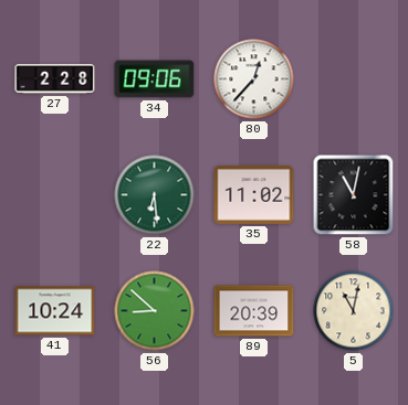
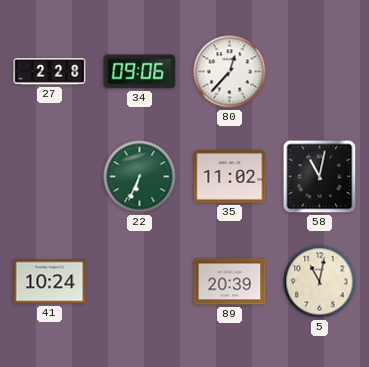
22: 6:29 -> 6:34 (140, 177)
56: 8:52 -> none (155, 311)
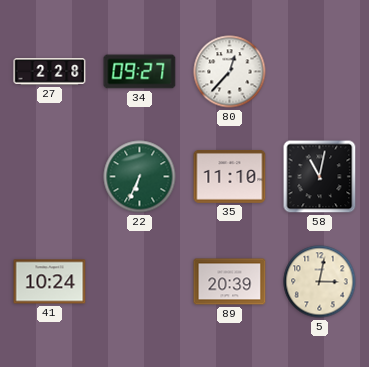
34: 09:06 -> 09:27 (140, 72)
35: 11:02 -> 11:10 (230, 176)
5: 11:02 -> 3:02 (320, 282)
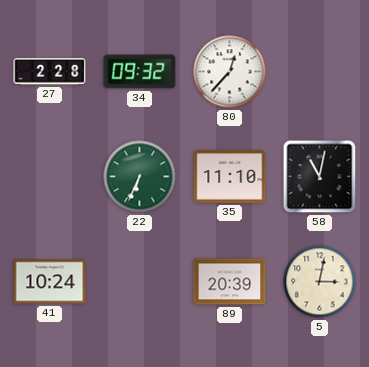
34: 09:27 -> 09:32 (140, 72)
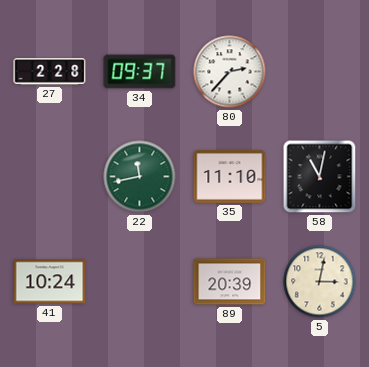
34: 09:32 -> 09:37 (140, 72)
80: 12:37 -> 2:37 (230, 72)
22: 6:34 -> 11:43 (140, 177)
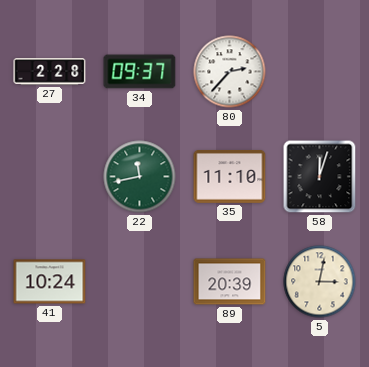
58: 11:02 -> 12:03 (320, 177)
